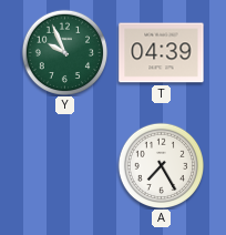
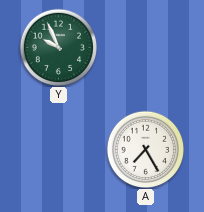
T: 04:39 -> none (162, 53)
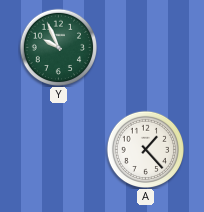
A: 7:25 -> 1:23 (145, 149)
